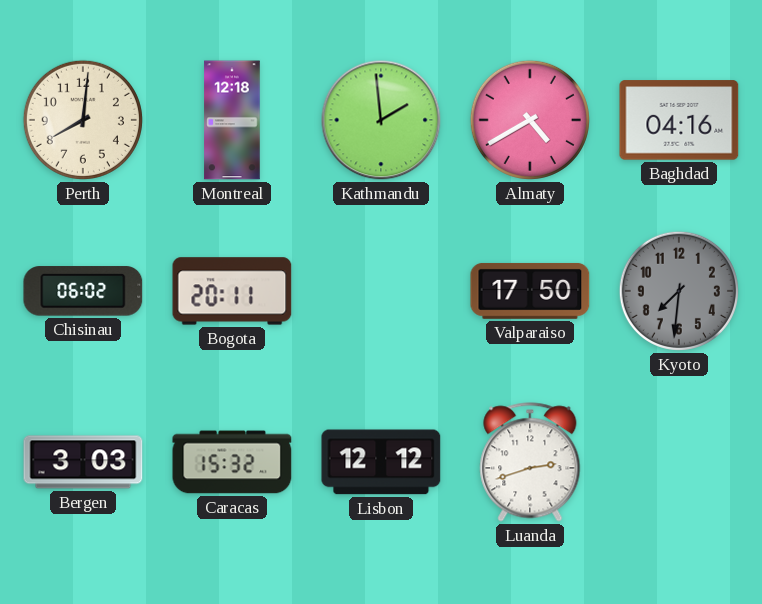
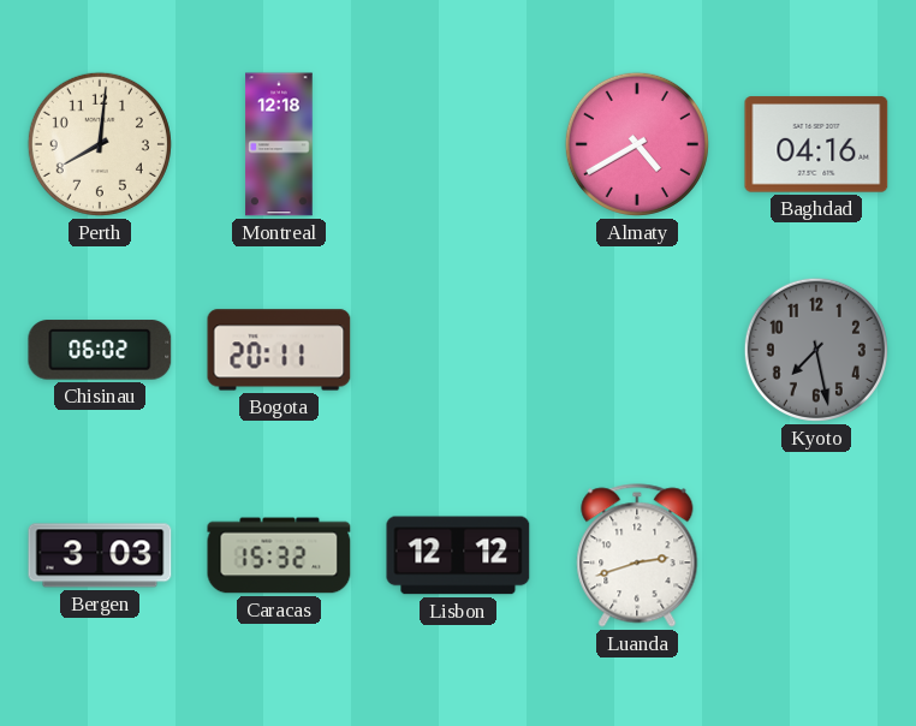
Kathmandu: 1:59 -> none (381, 120)
Valparaiso: 17:50 -> none (530, 291)
Kyoto: 7:31 -> 7:28 (816, 350)
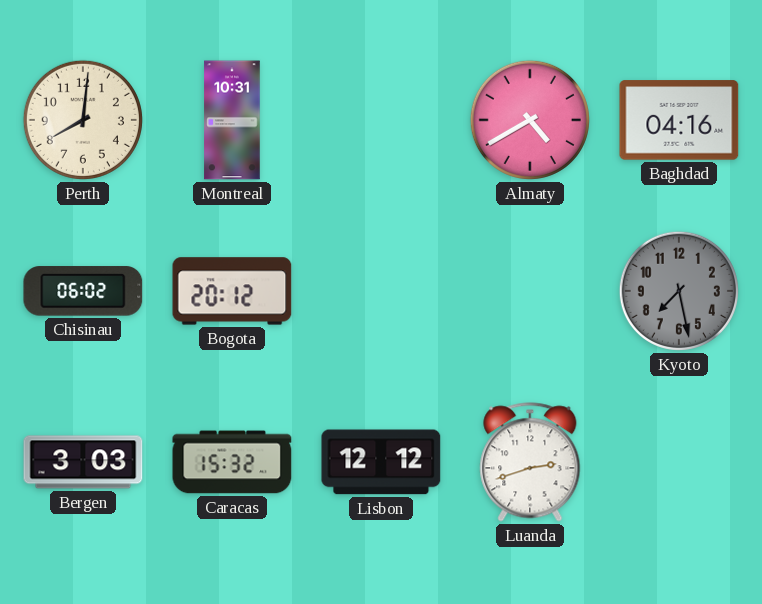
Montreal: 12:18 -> 10:31 (232, 120)
Bogota: 20:11 -> 20:12 (232, 291)
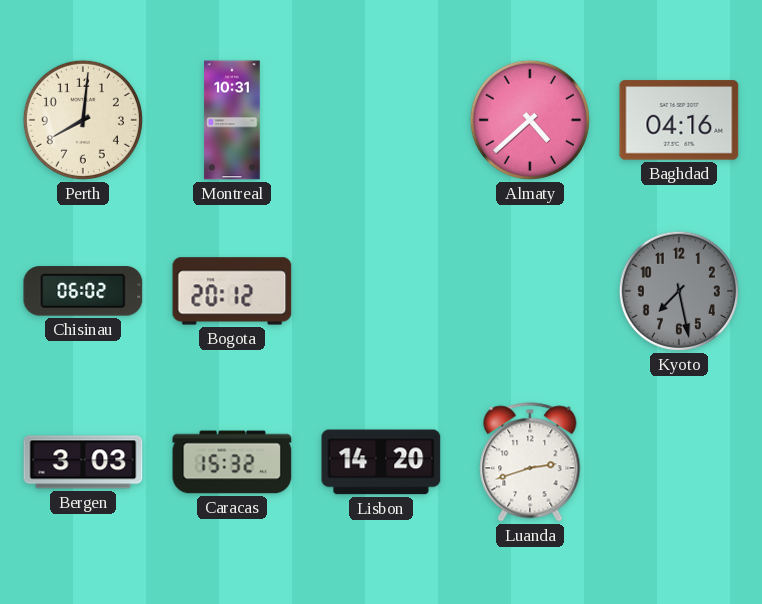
Almaty: 4:40 -> 4:38 (530, 120)
Lisbon: 12:12 -> 14:20 (381, 462)
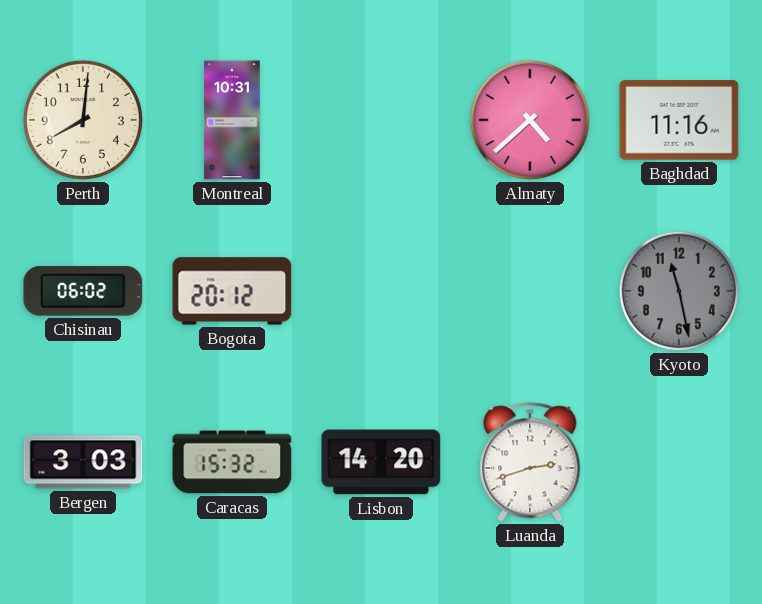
Baghdad: 04:16 -> 11:16 (679, 120)
Kyoto: 7:28 -> 11:28 (679, 291)
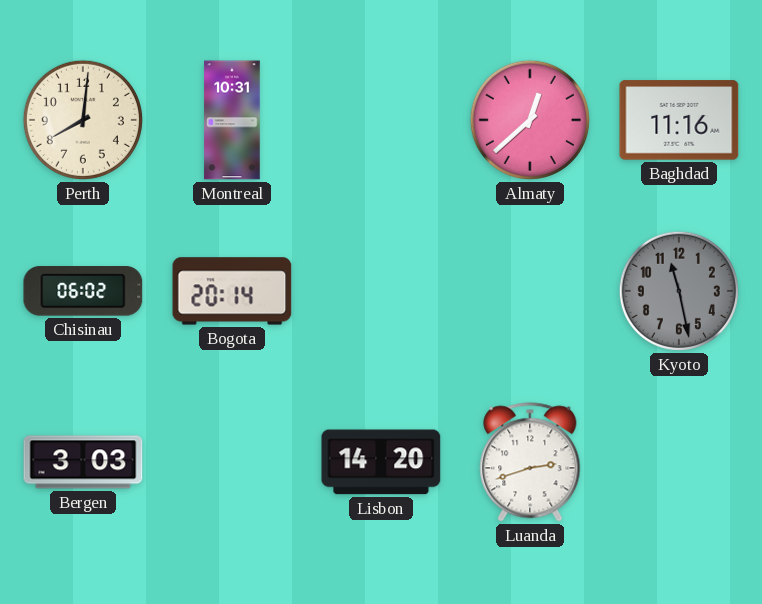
Almaty: 4:38 -> 12:38 (530, 120)
Bogota: 20:12 -> 20:14 (232, 291)
Caracas: 15:32 -> none (232, 462)
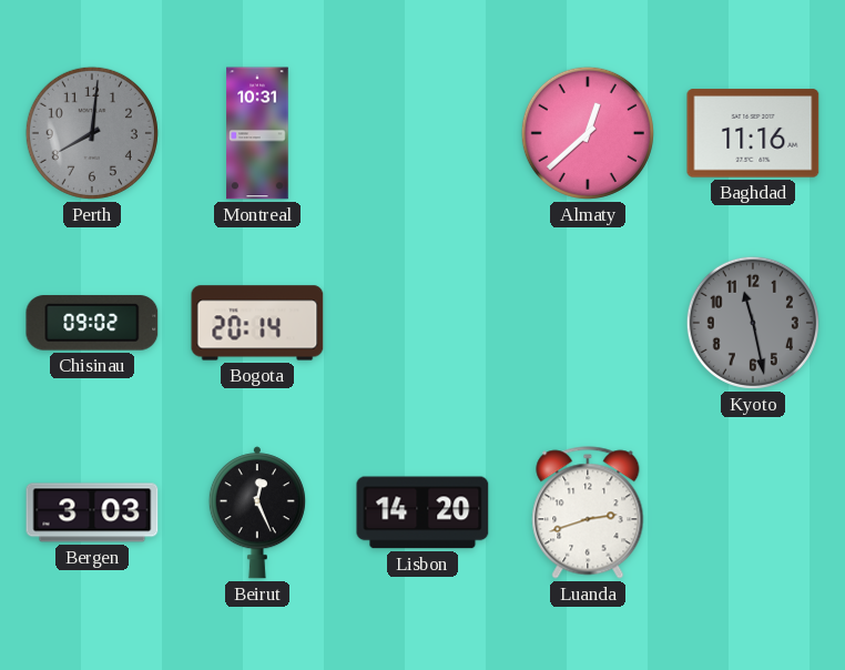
Perth dial: cream -> grey (92, 133)
Chisinau: 06:02 -> 09:02 (92, 323)
Beirut: none -> 12:26 (257, 512)
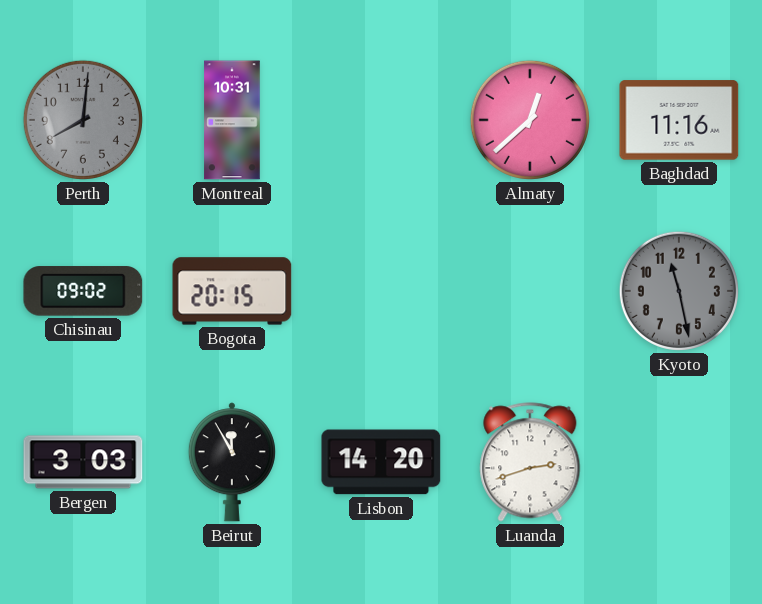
Bogota: 20:14 -> 20:15 (232, 291)
Beirut: 12:26 -> 11:55 (232, 462)
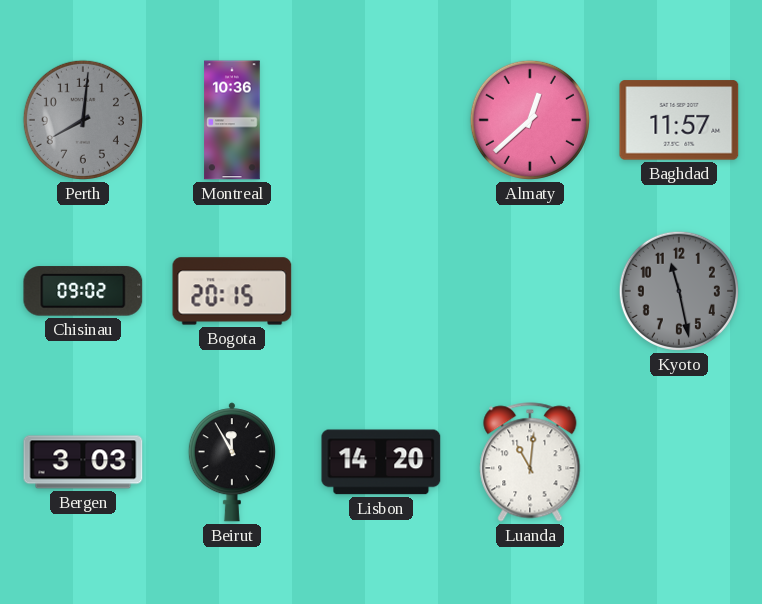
Montreal: 10:31 -> 10:36 (232, 120)
Baghdad: 11:16 -> 11:57 (679, 120)
Luanda: 2:42 -> 11:01 (530, 462)
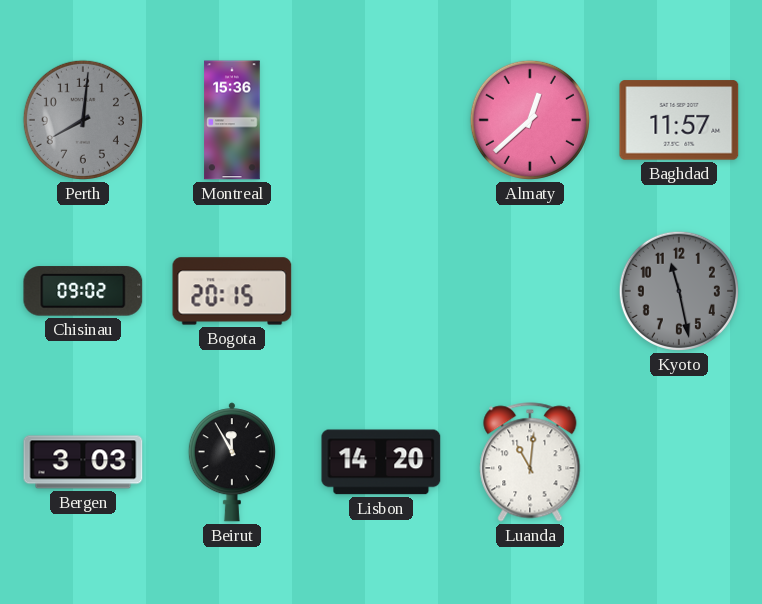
Montreal: 10:36 -> 15:36 (232, 120)
